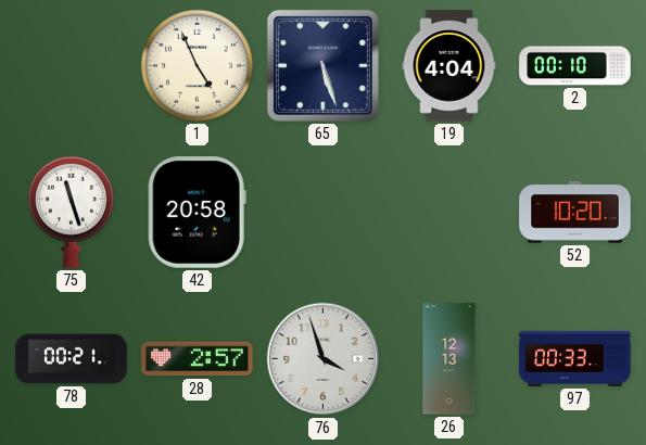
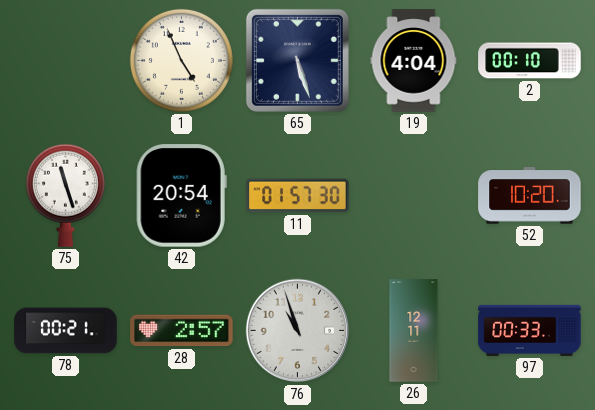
42: 20:58 -> 20:54 (181, 196)
11: none -> 01:57 (298, 196)
76: 3:57 -> 10:57 (298, 331)
26: 12:13 -> 12:11 (414, 331)
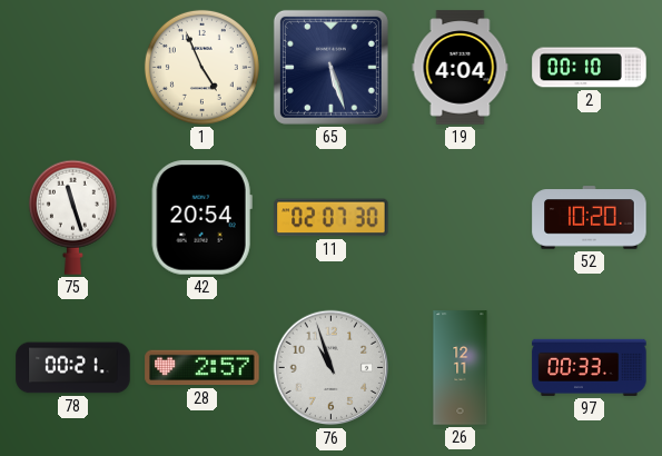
11: 01:57 -> 02:07 (332, 218)
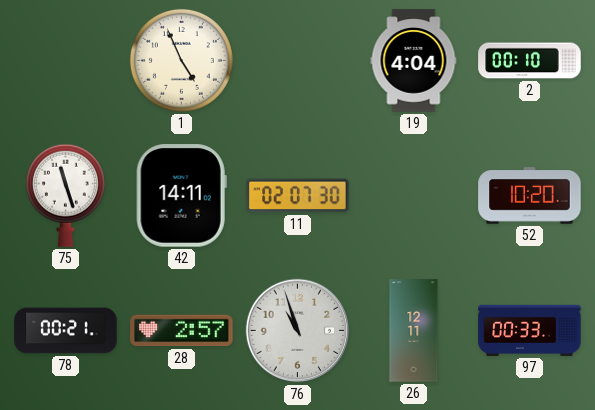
65: 5:27 -> none (330, 67)
42: 20:54 -> 14:11 (181, 196)
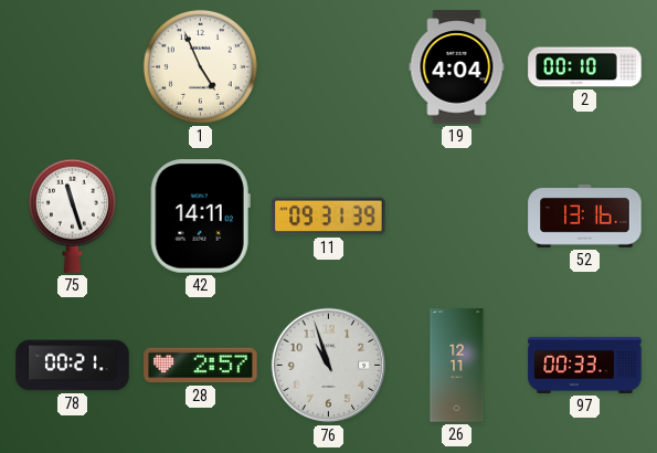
11: 02:07 -> 09:31 (329, 217)
52: 10:20 -> 13:16 (585, 217)
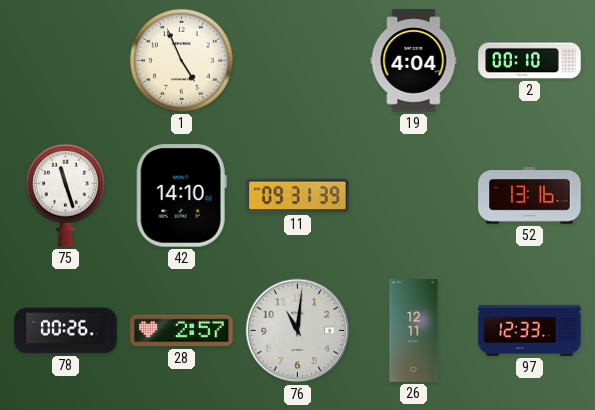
42: 14:11 -> 14:10 (181, 196)
78: 00:21 -> 00:26 (66, 331)
76: 10:57 -> 11:01 (298, 331)
97: 00:33 -> 12:33 (530, 330)
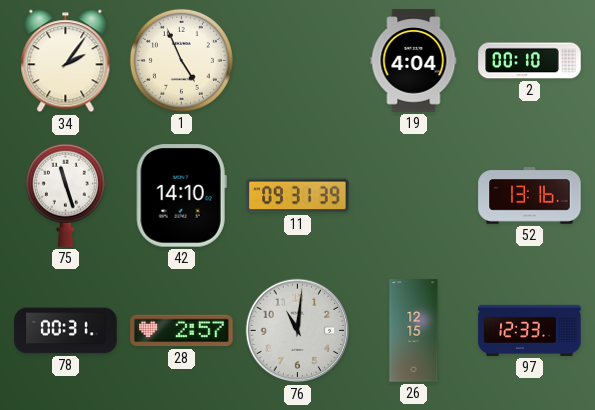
34: none -> 2:06 (66, 61)
78: 00:26 -> 00:31 (66, 331)
26: 12:11 -> 12:15 (414, 331)
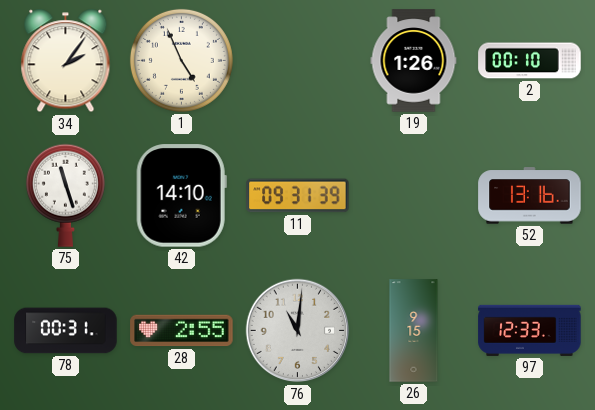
19: 4:04 -> 1:26 (414, 61)
28: 2:57 -> 2:55 (182, 331)
26: 12:15 -> 9:15 (414, 331)
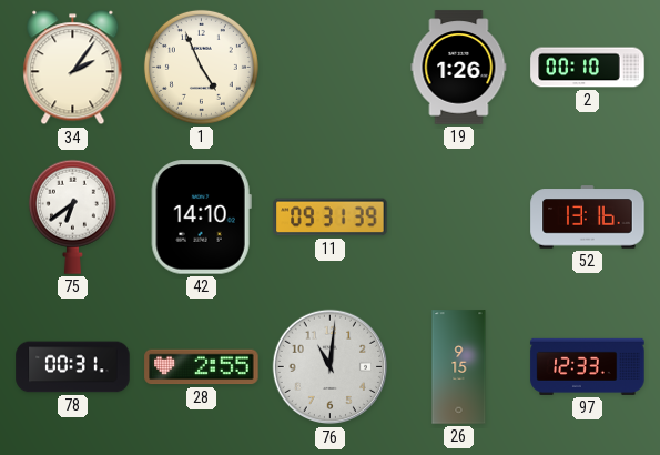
75: 11:27 -> 6:39 (72, 216)
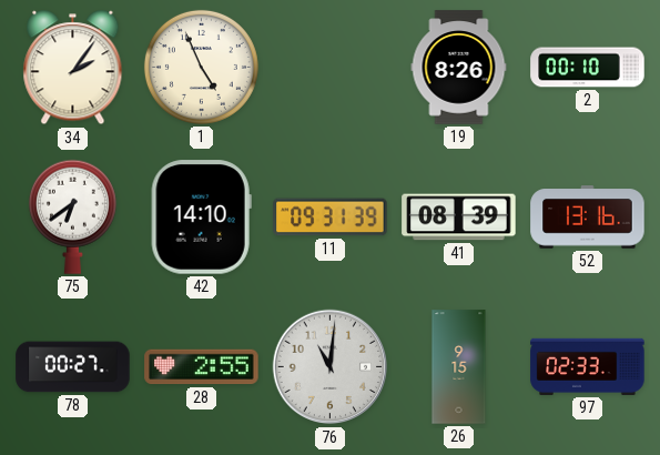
19: 1:26 -> 8:26 (459, 68)
41: none -> 08:39 (459, 218)
78: 00:31 -> 00:27 (73, 367)
97: 12:33 -> 02:33 (588, 366)
